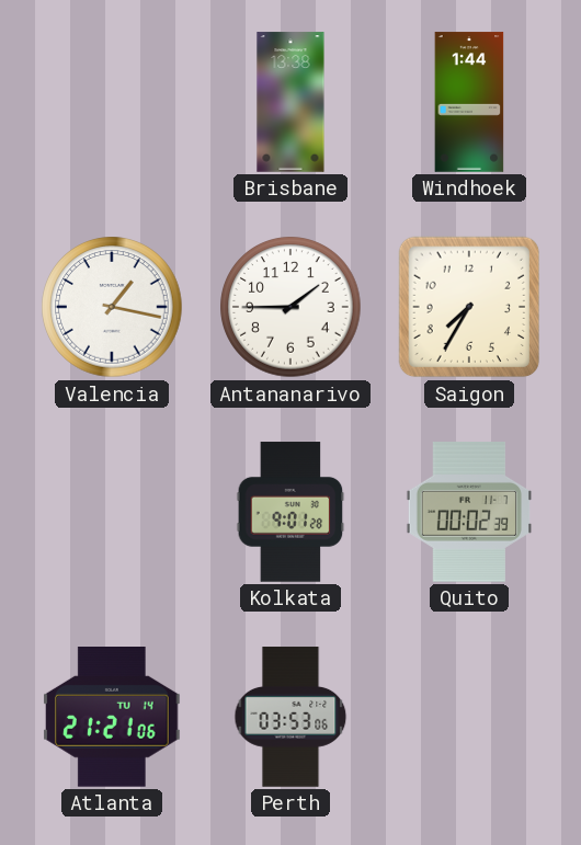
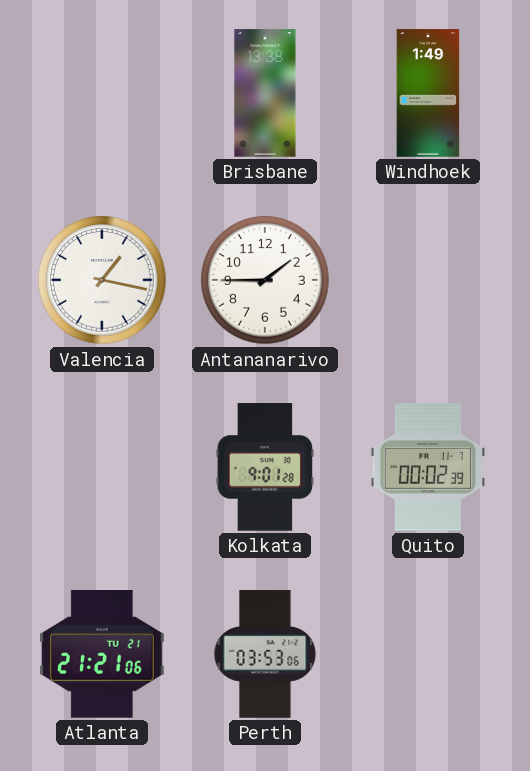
Windhoek: 1:44 -> 1:49 (428, 93)
Saigon: 7:35 -> none (469, 307)
Atlanta date: TU 14 -> TU 21 (103, 655)
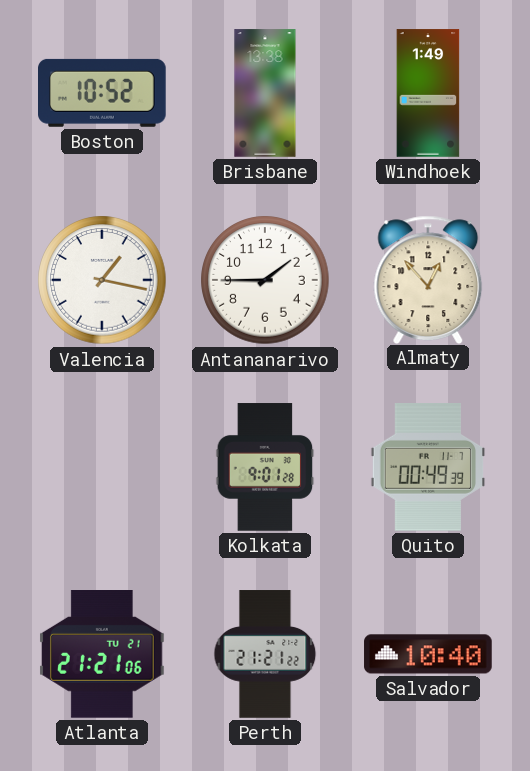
Boston: none -> 10:52 (103, 93)
Almaty: none -> 12:53 (428, 279)
Quito: 00:02 -> 00:49 (428, 467)
Perth: 03:53 -> 21:21 (265, 654)
Salvador: none -> 10:40 (428, 654)
